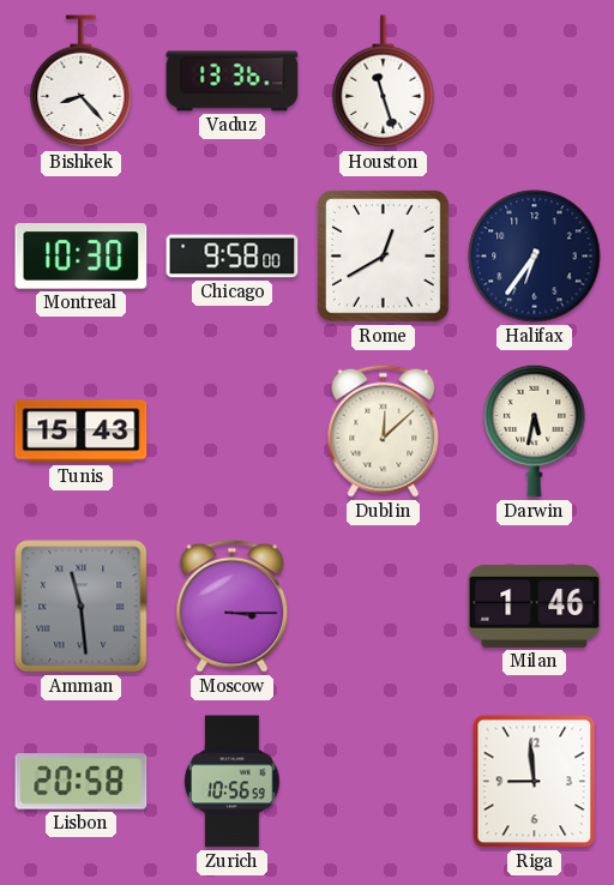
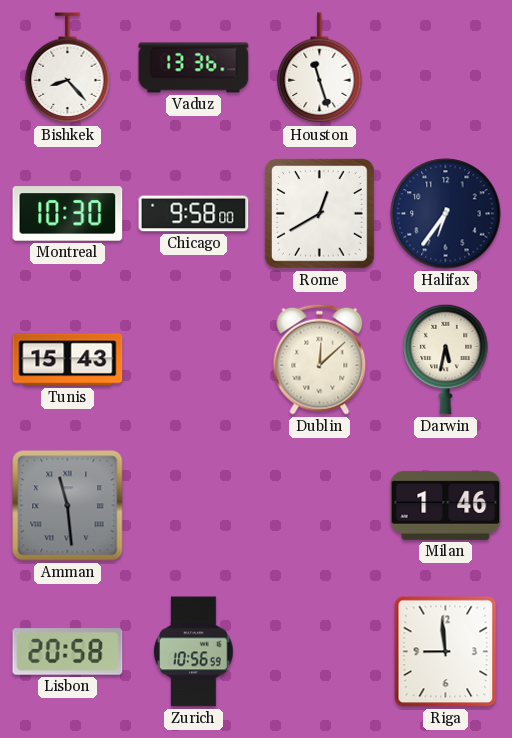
Moscow: 3:15 -> none (233, 606)
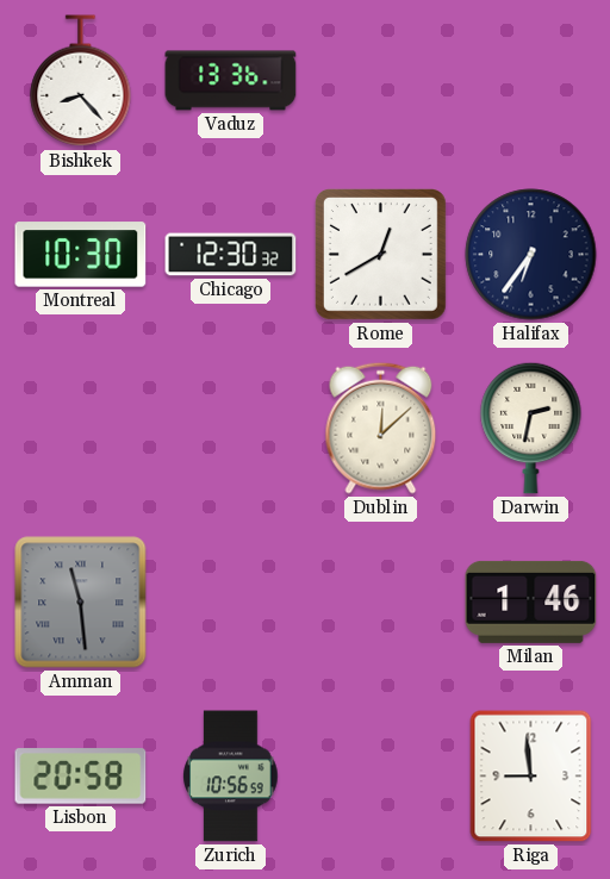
Houston: 11:27 -> none (320, 68)
Chicago: 9:58 -> 12:30 (231, 255)
Tunis: 15:43 -> none (68, 360)
Darwin: 5:32 -> 2:32 (531, 428)
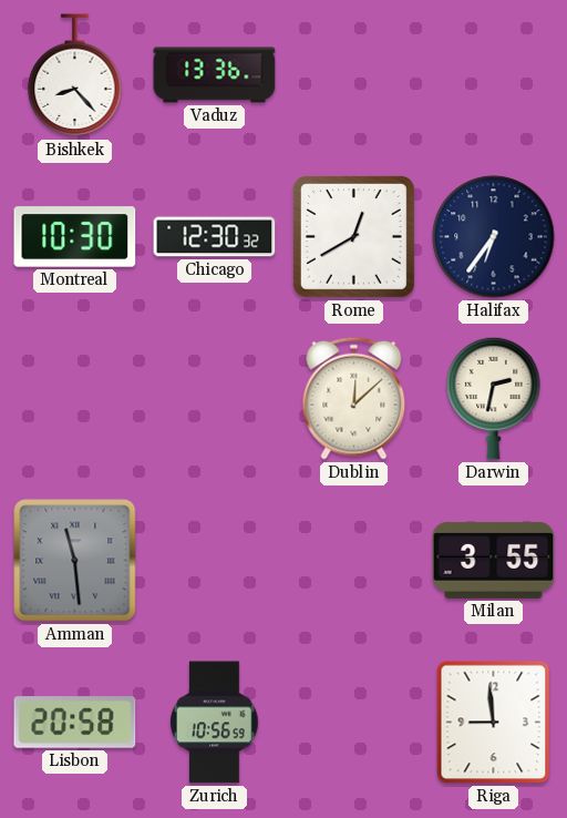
Milan: 1:46 -> 3:55 (494, 560)
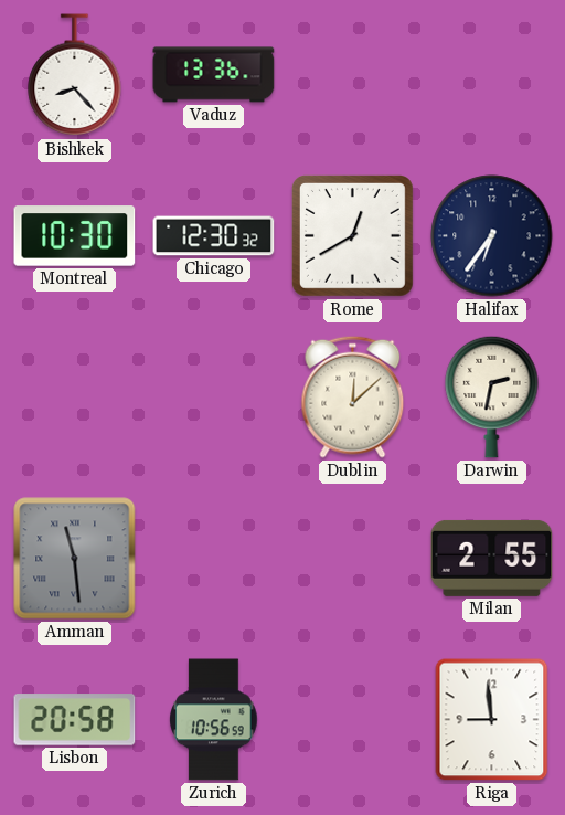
Milan: 3:55 -> 2:55 (492, 558)
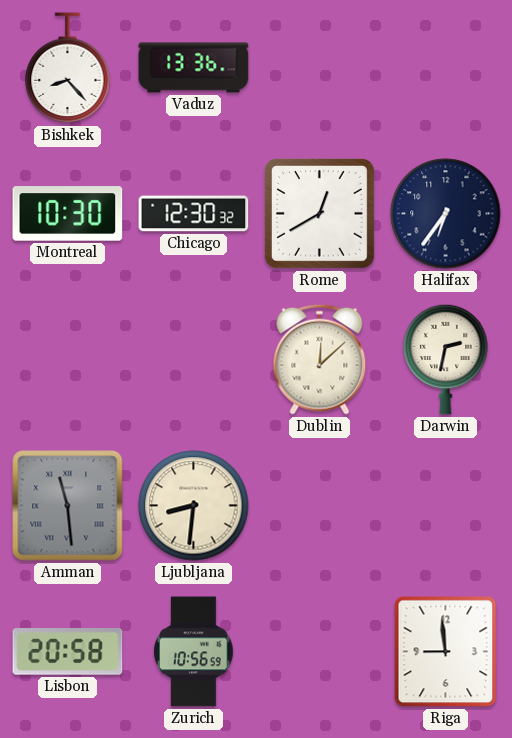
Ljubljana: none -> 8:31 (194, 506)
Milan: 2:55 -> none (492, 558)
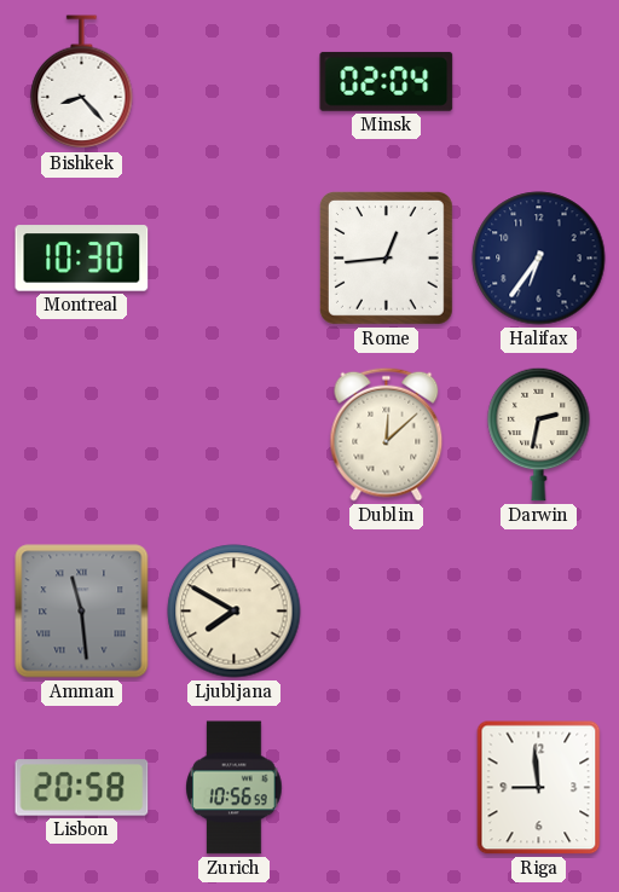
Vaduz: 13:36 -> none (194, 68)
Minsk: none -> 02:04 (387, 81)
Chicago: 12:30 -> none (194, 214)
Rome: 12:40 -> 12:44 (386, 257)
Ljubljana: 8:31 -> 7:50 (235, 612)
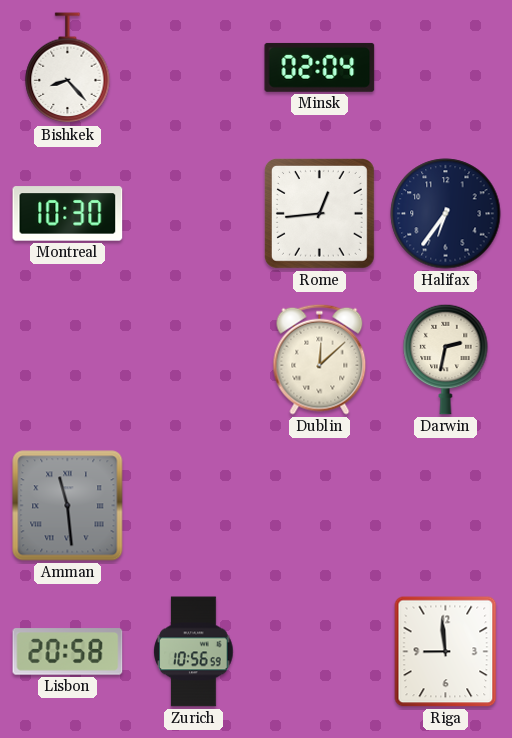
Ljubljana: 7:50 -> none (235, 612)
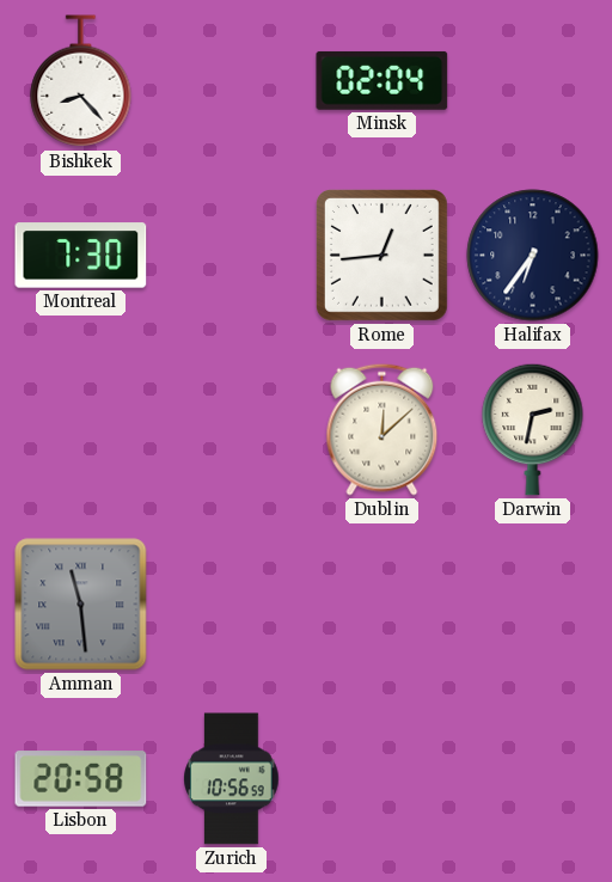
Montreal: 10:30 -> 7:30 (81, 256)
Riga: 8:59 -> none (446, 652)
